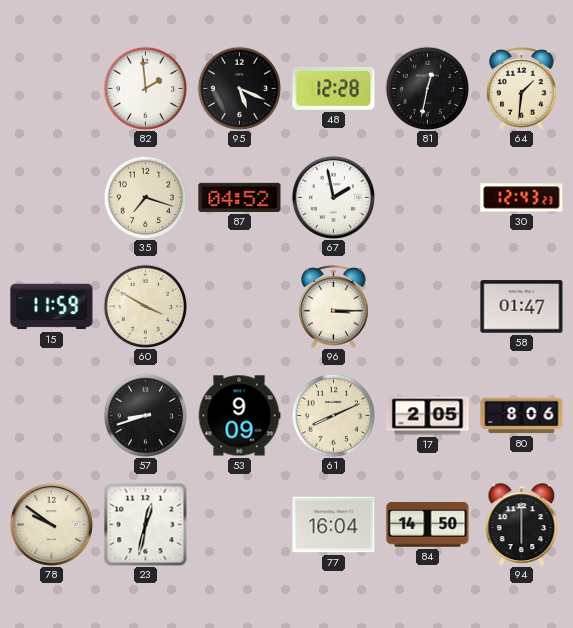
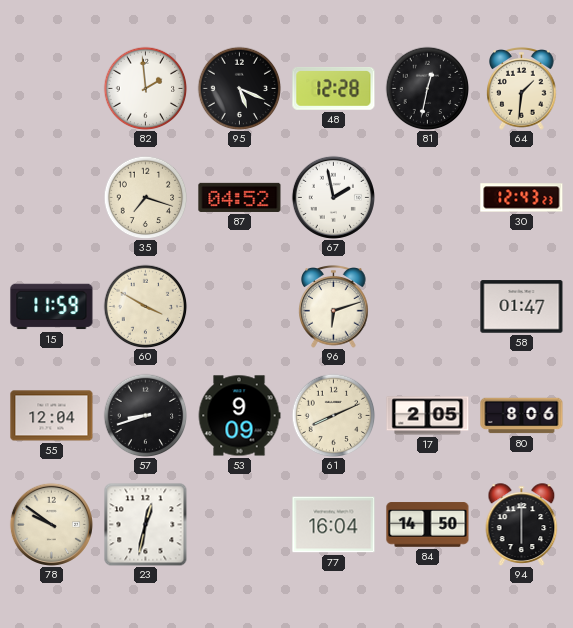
96: 3:15 -> 6:12 (334, 307)
55: none -> 12:04 (52, 416)
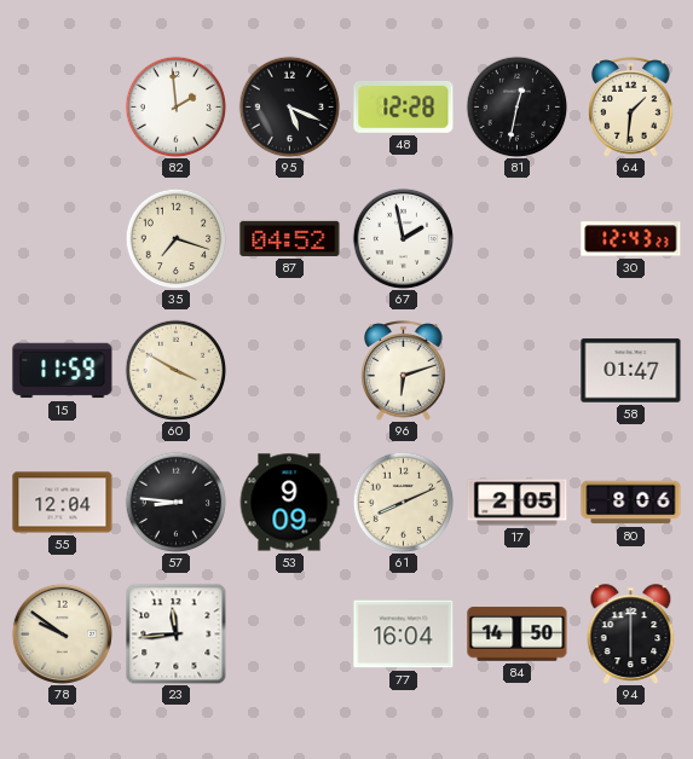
57: 8:42 -> 8:46 (175, 502)
23: 12:32 -> 11:44 (175, 633)
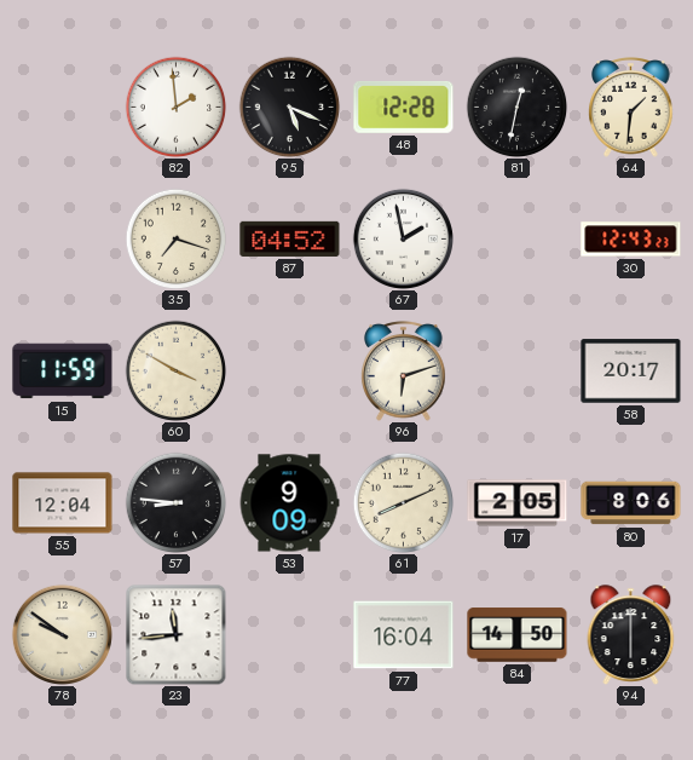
58: 01:47 -> 20:17 (631, 372)
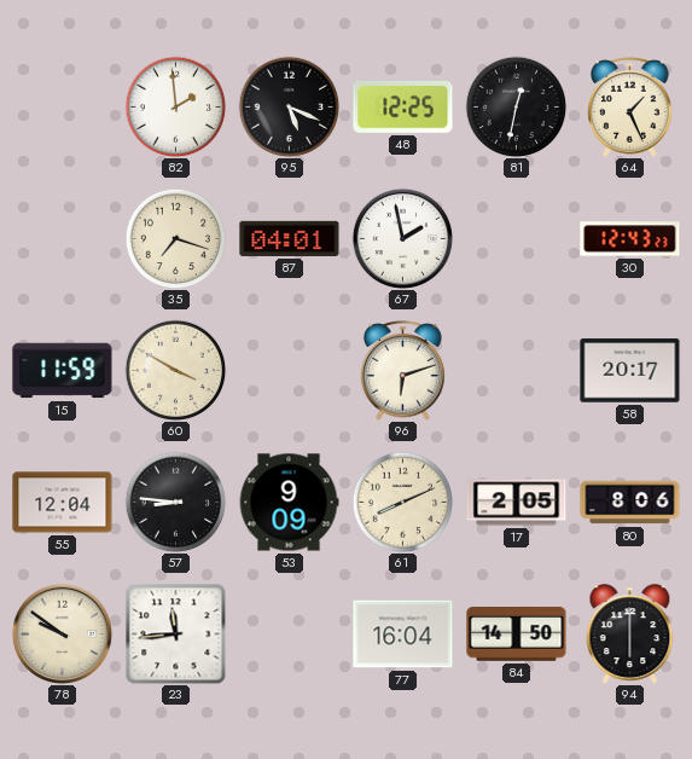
48: 12:28 -> 12:25 (403, 108)
64: 1:31 -> 1:26 (630, 108)
87: 04:52 -> 04:01 (290, 238)
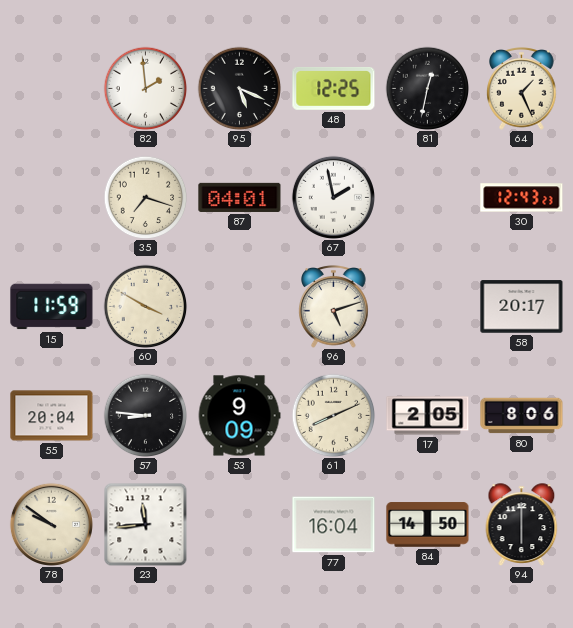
96: 6:12 -> 5:12 (334, 307)
55: 12:04 -> 20:04 (52, 416)
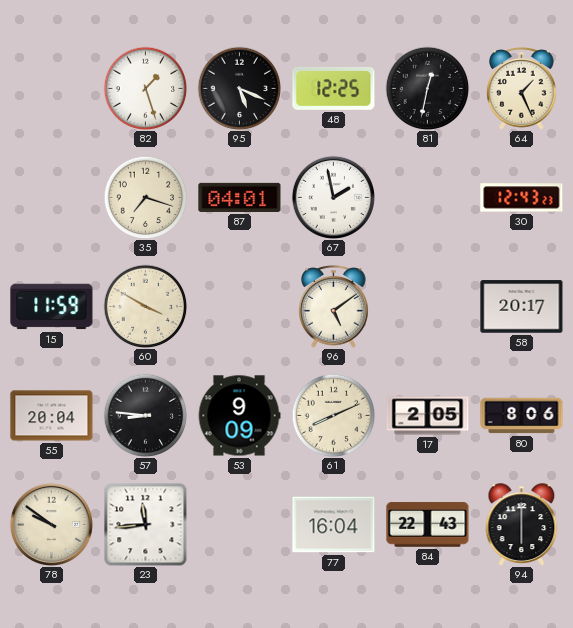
82: 1:59 -> 1:27 (145, 88)
96: 5:12 -> 5:09 (334, 307)
84: 14:50 -> 22:43 (428, 525)
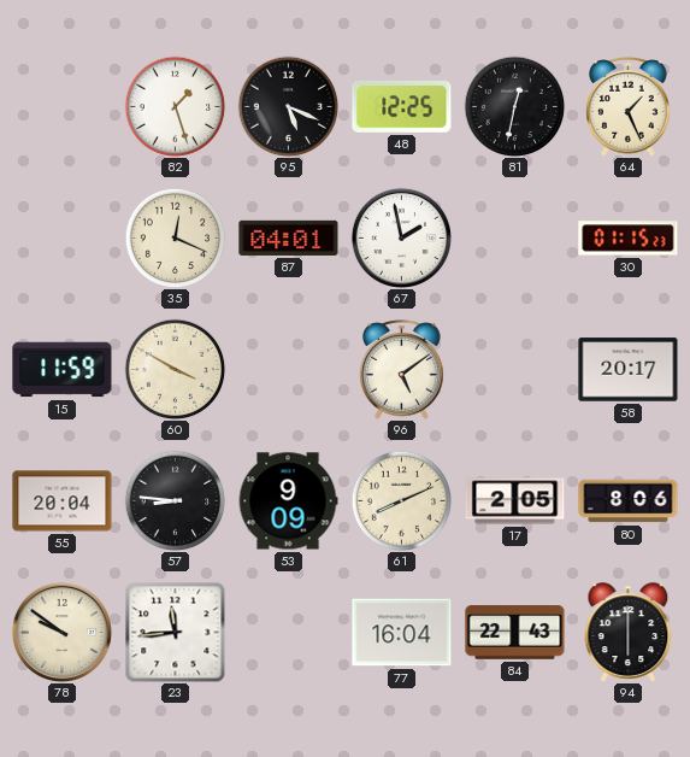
35: 7:18 -> 12:19 (175, 237)
30: 12:43 -> 01:15 (629, 239)
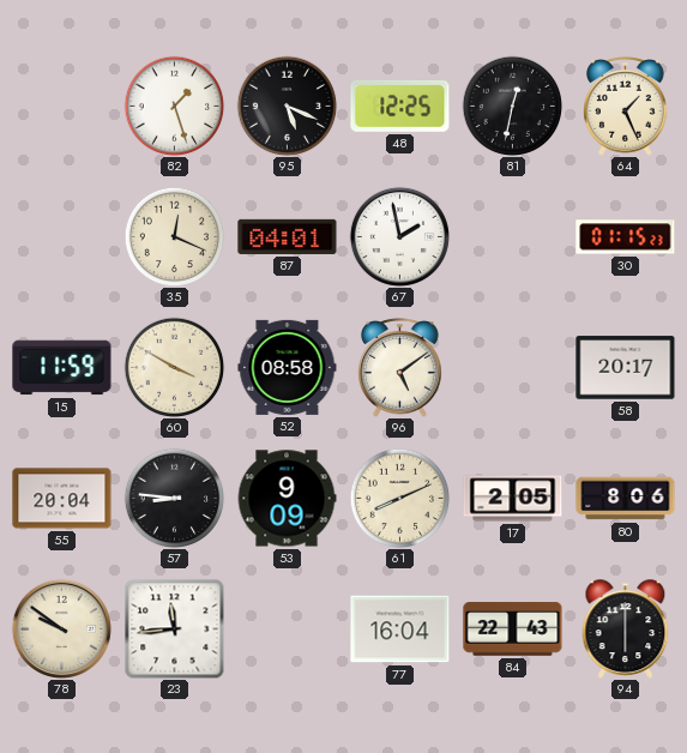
52: none -> 08:58 (288, 367)
